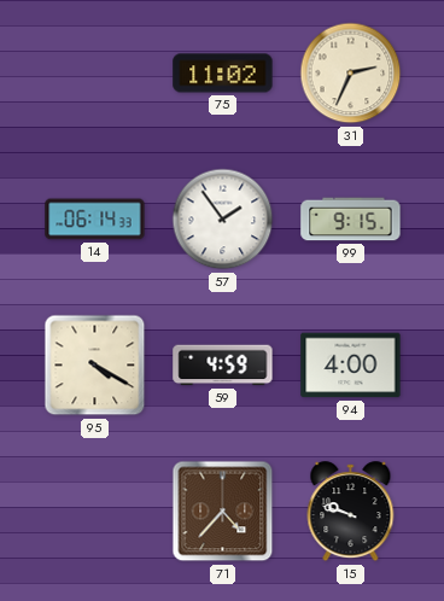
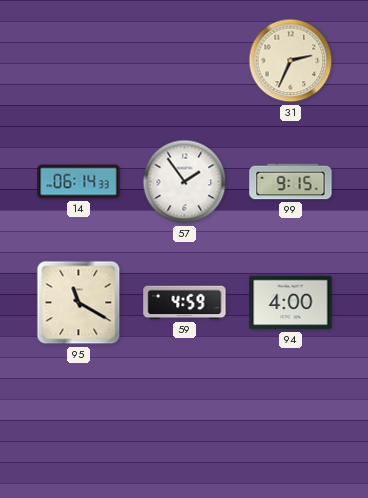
75: 11:02 -> none (223, 74)
95: 4:20 -> 11:20 (79, 303)
71: 4:37 -> none (223, 512)
15: 9:48 -> none (351, 512)
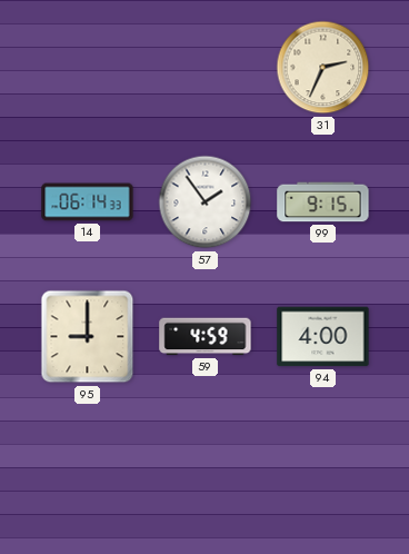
95: 11:20 -> 9:00 (88, 337)
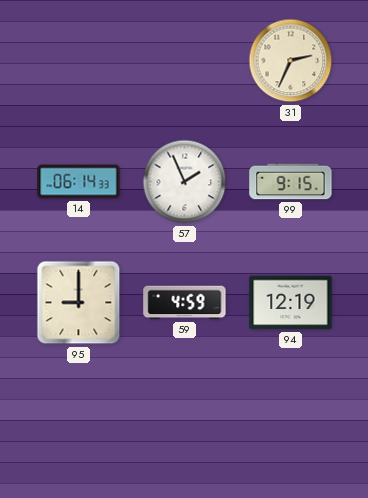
57: 1:54 -> 1:56 (185, 182)
94: 4:00 -> 12:19 (291, 303)
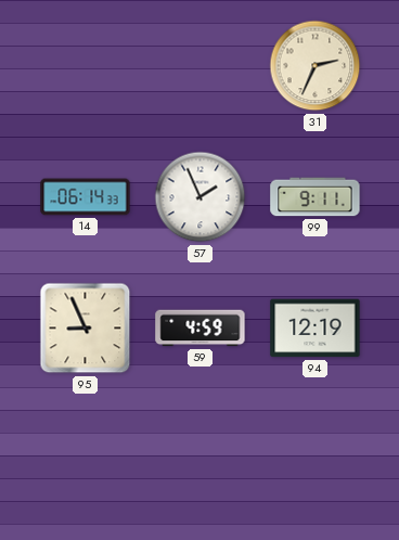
99: 9:15 -> 9:11 (316, 197)
95: 9:00 -> 8:56 (86, 329)
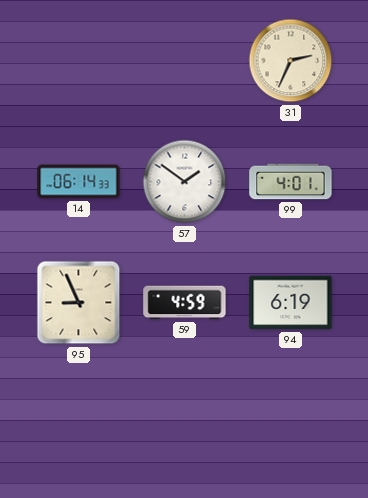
57: 1:56 -> 1:51 (185, 182)
99: 9:11 -> 4:01 (291, 182)
94: 12:19 -> 6:19 (291, 303)
